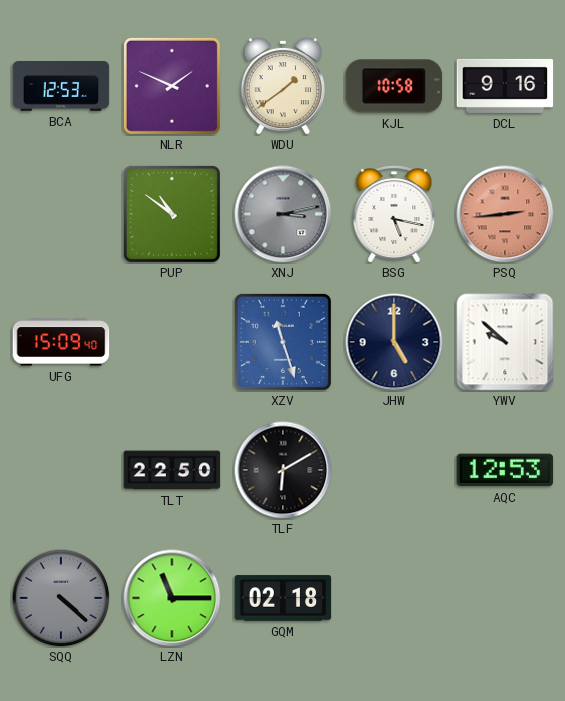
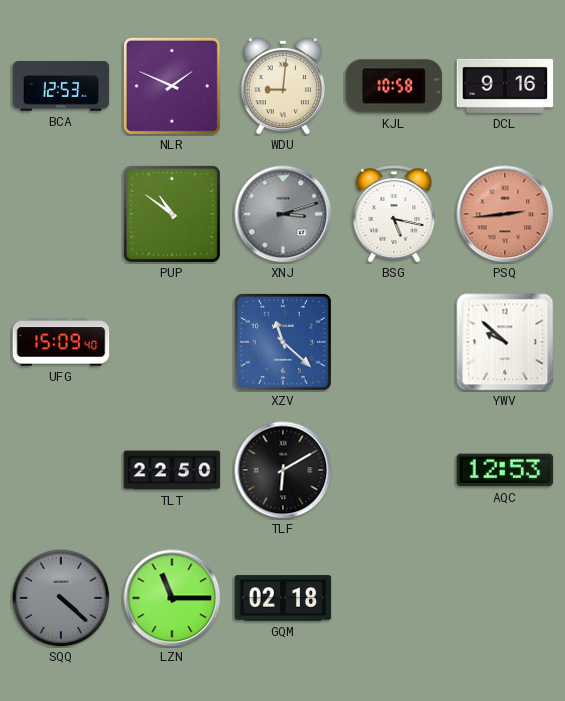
WDU: 1:39 -> 9:01 (283, 86)
XNJ: 3:13 -> 3:12 (283, 214)
XZV: 11:27 -> 11:22 (283, 342)
JHW: 5:00 -> none (394, 342)
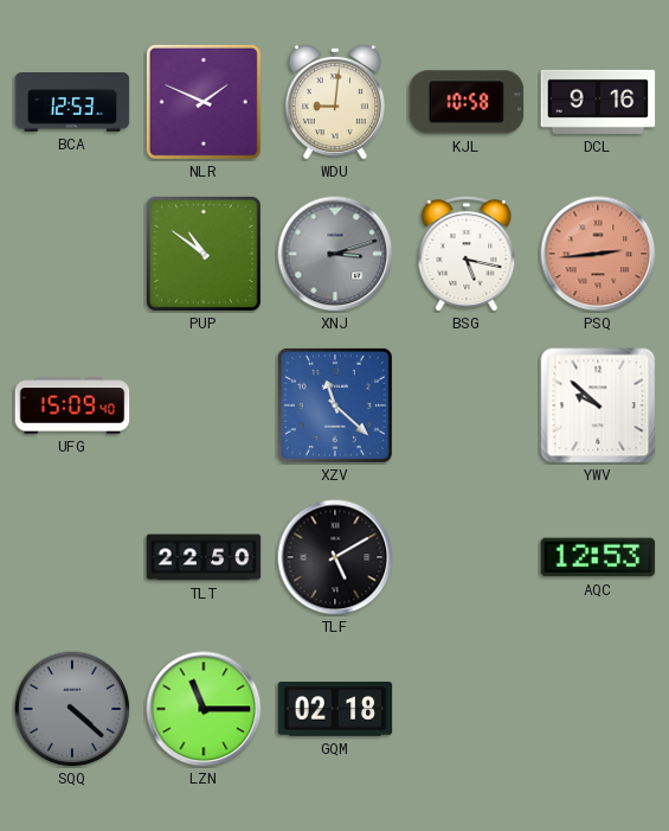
TLF: 6:10 -> 5:10 (335, 557)
